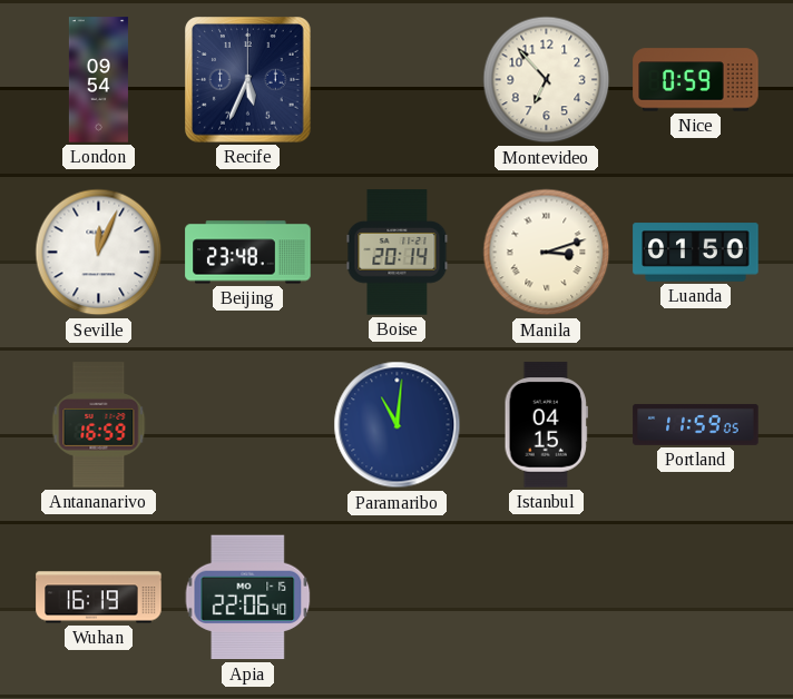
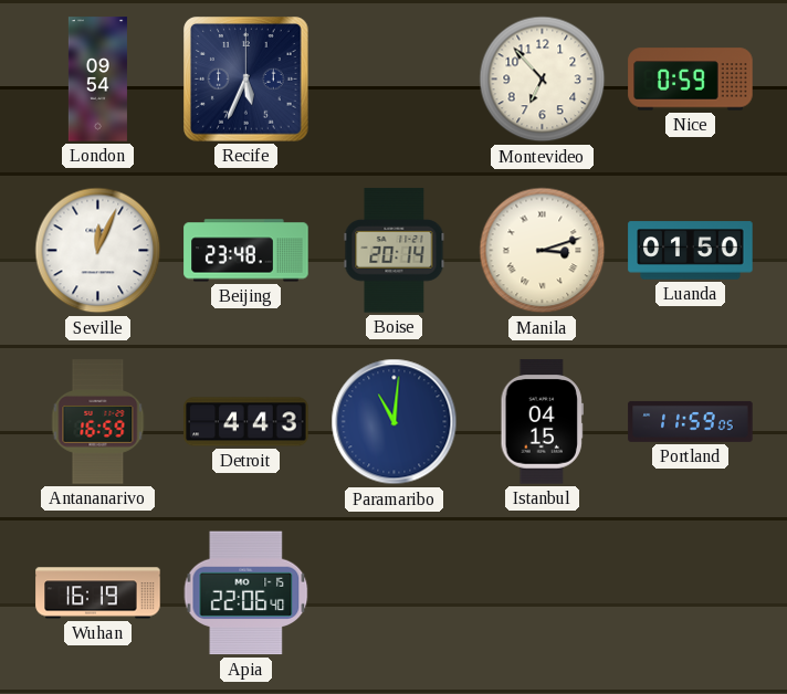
Detroit: none -> 4:43 (246, 422)
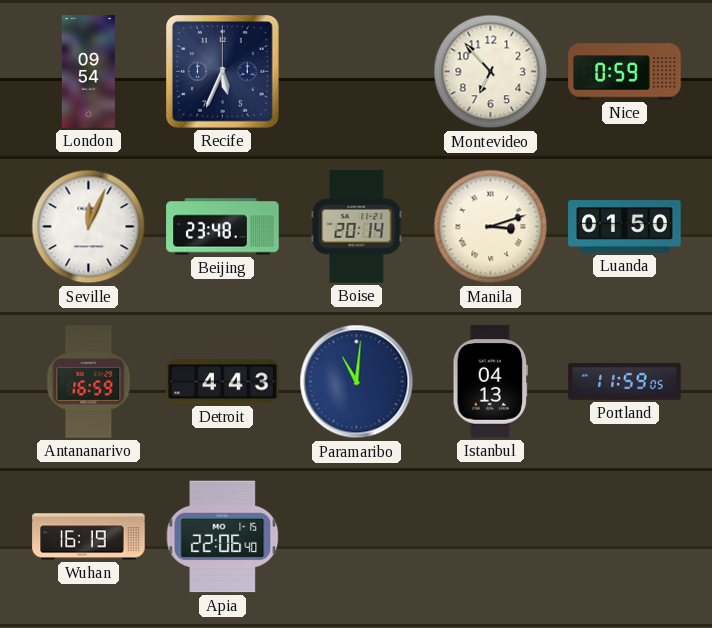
Istanbul: 04:15 -> 04:13 (490, 382)
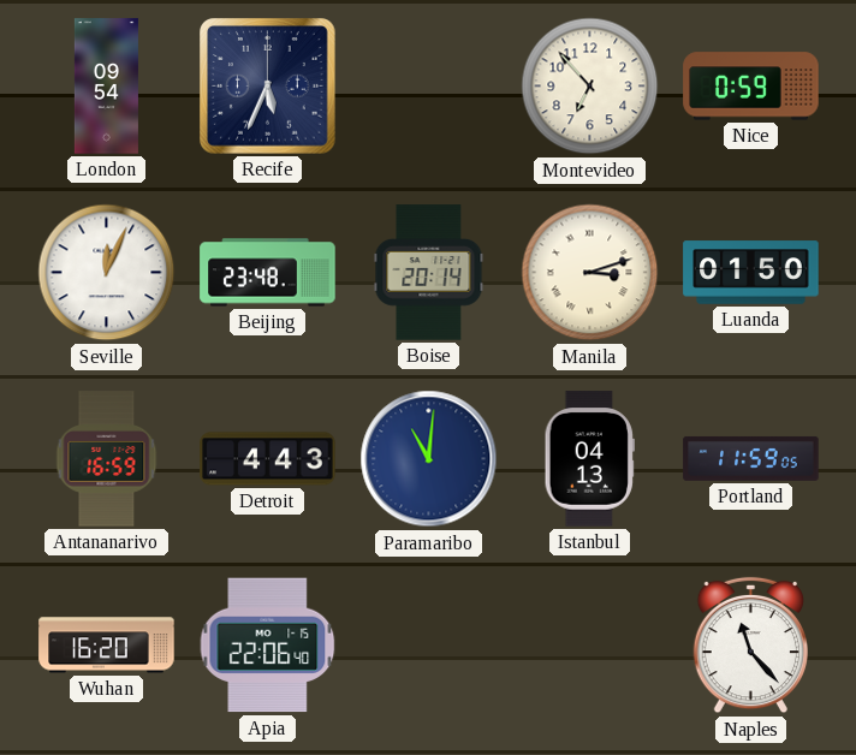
Wuhan: 16:19 -> 16:20 (107, 646)
Naples: none -> 11:23 (750, 646)
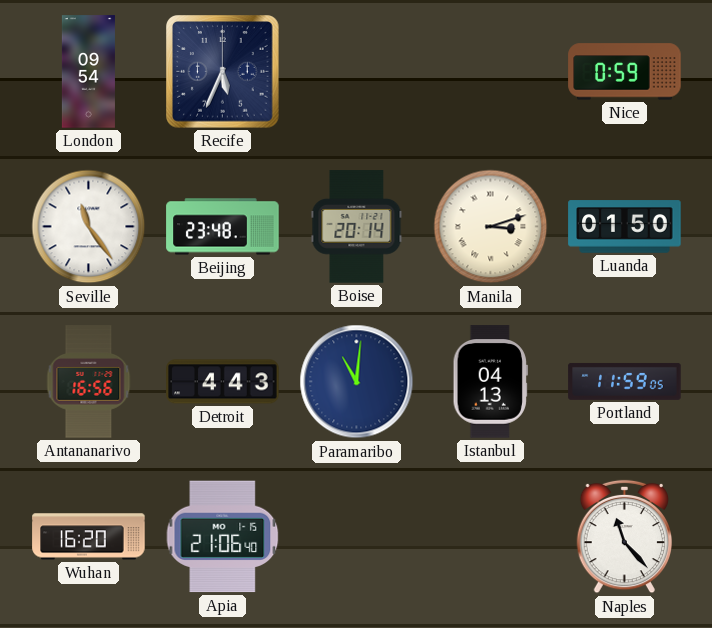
Montevideo: 6:53 -> none (590, 87)
Seville: 12:04 -> 11:24 (89, 227)
Antananarivo: 16:59 -> 16:56 (89, 382)
Apia: 22:06 -> 21:06 (223, 537)
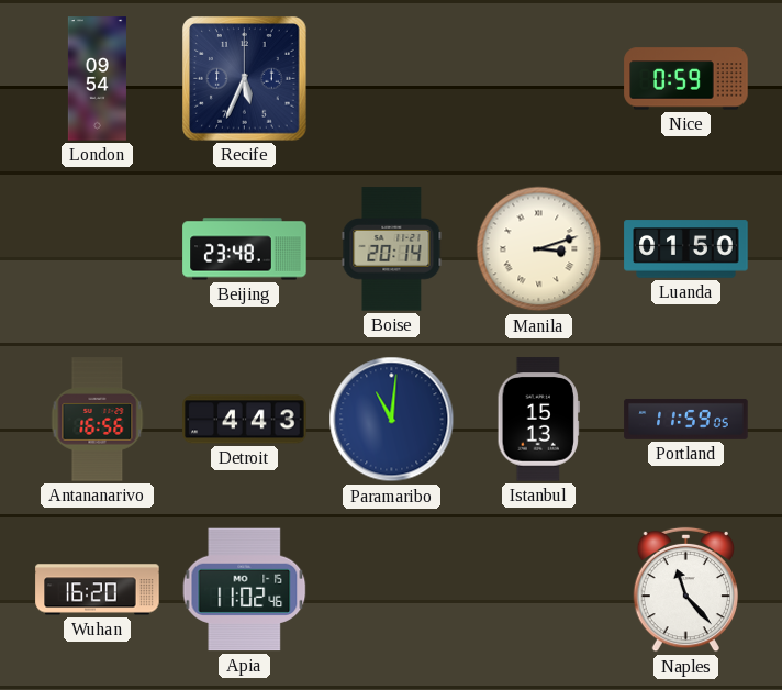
Seville: 11:24 -> none (89, 227)
Istanbul: 04:13 -> 15:13 (538, 420)
Apia: 21:06 -> 11:02 (245, 590)
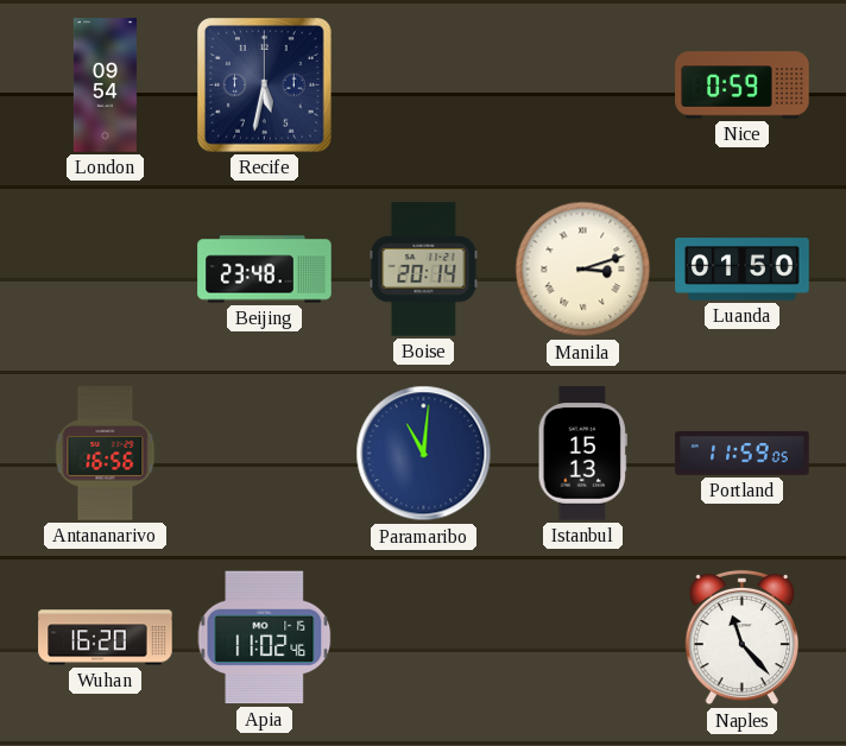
Recife: 5:34 -> 5:32 (265, 86)
Detroit: 4:43 -> none (245, 420)
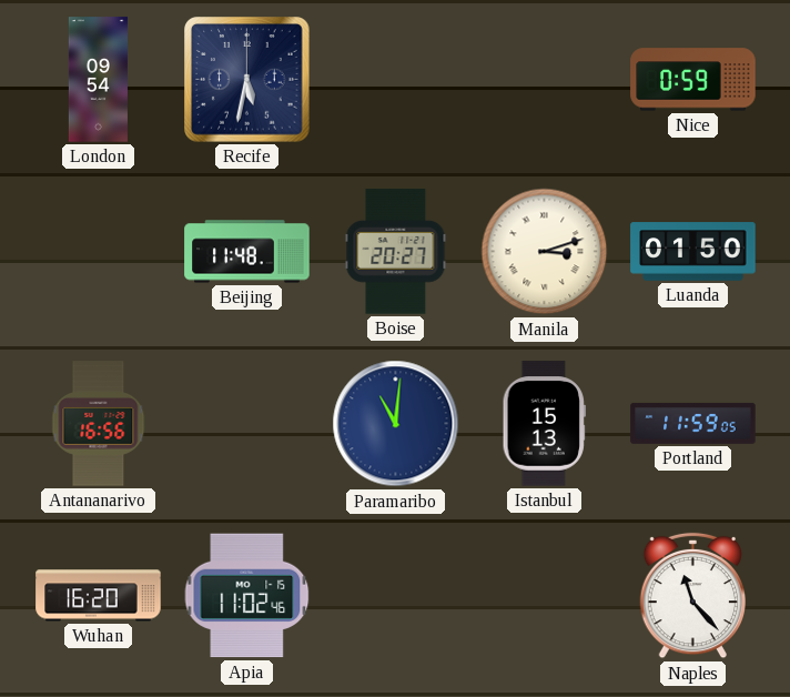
Beijing: 23:48 -> 11:48 (247, 252)
Boise: 20:14 -> 20:27 (396, 252)
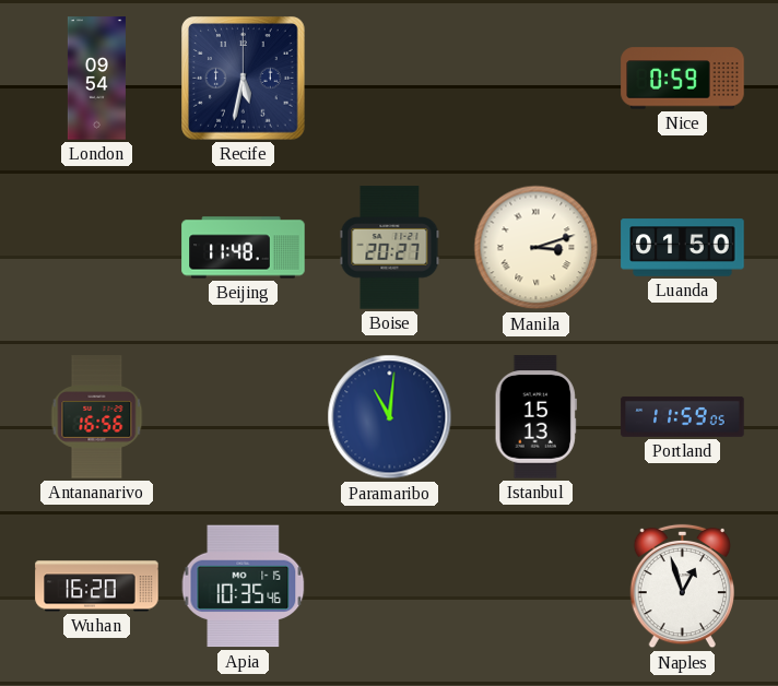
Apia: 11:02 -> 10:35 (244, 587)
Naples: 11:23 -> 12:57 (682, 587)
